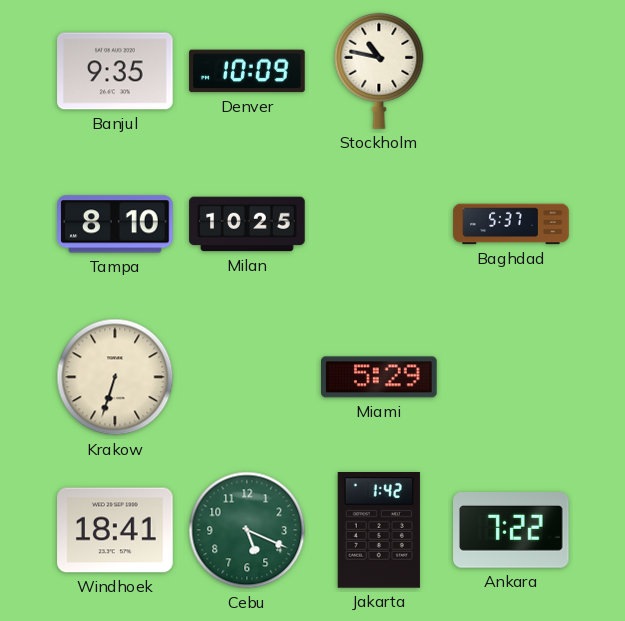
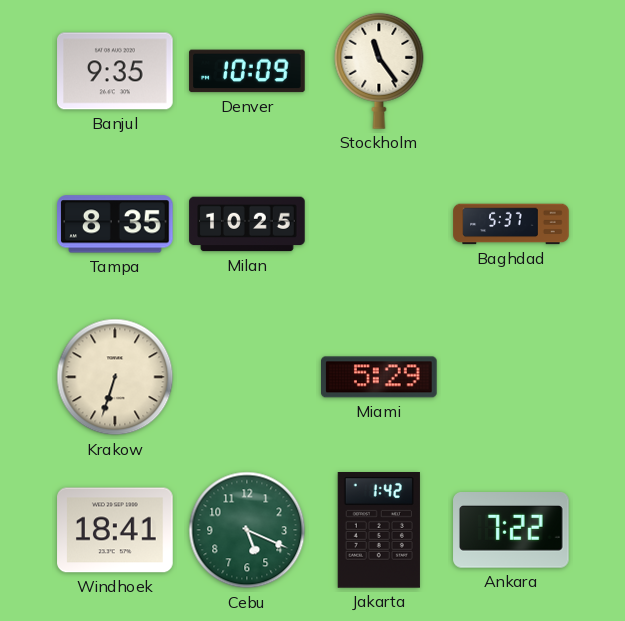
Stockholm: 10:47 -> 11:24 (379, 71)
Tampa: 8:10 -> 8:35 (115, 224)
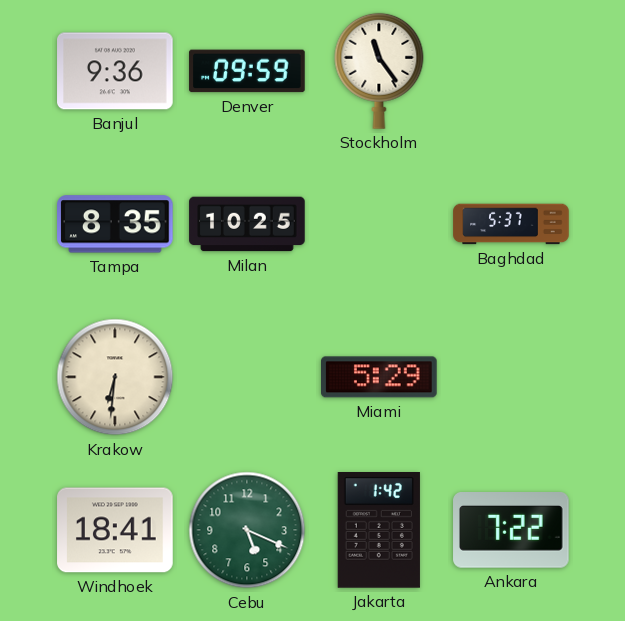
Banjul: 9:35 -> 9:36 (115, 71)
Denver: 10:09 -> 09:59 (247, 71)
Krakow: 6:33 -> 6:31 (115, 377)
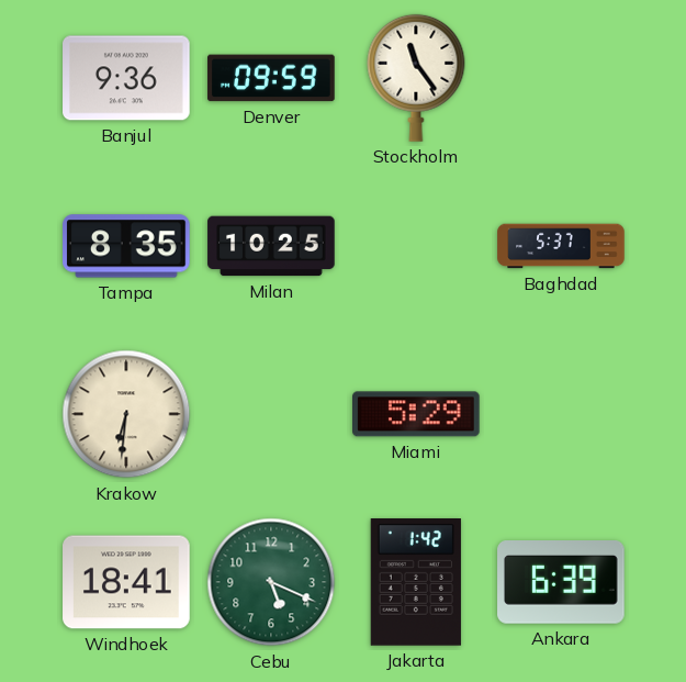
Ankara: 7:22 -> 6:39 (561, 583)
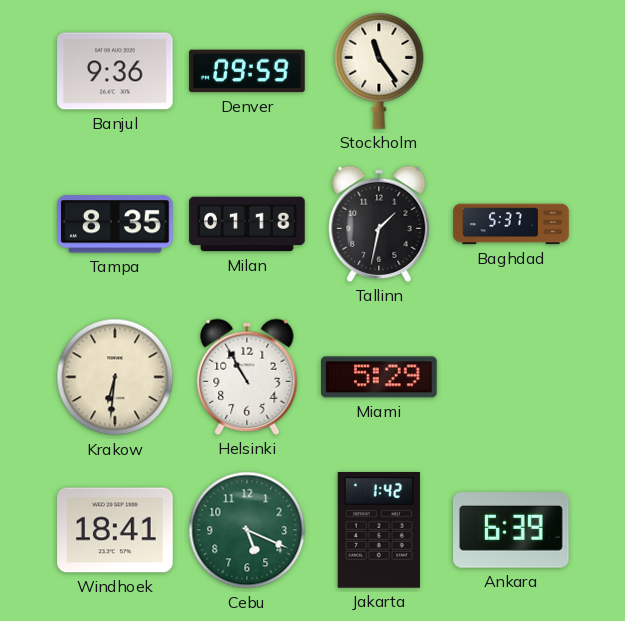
Milan: 10:25 -> 01:18 (247, 224)
Tallinn: none -> 1:32 (379, 224)
Helsinki: none -> 10:55 (247, 377)
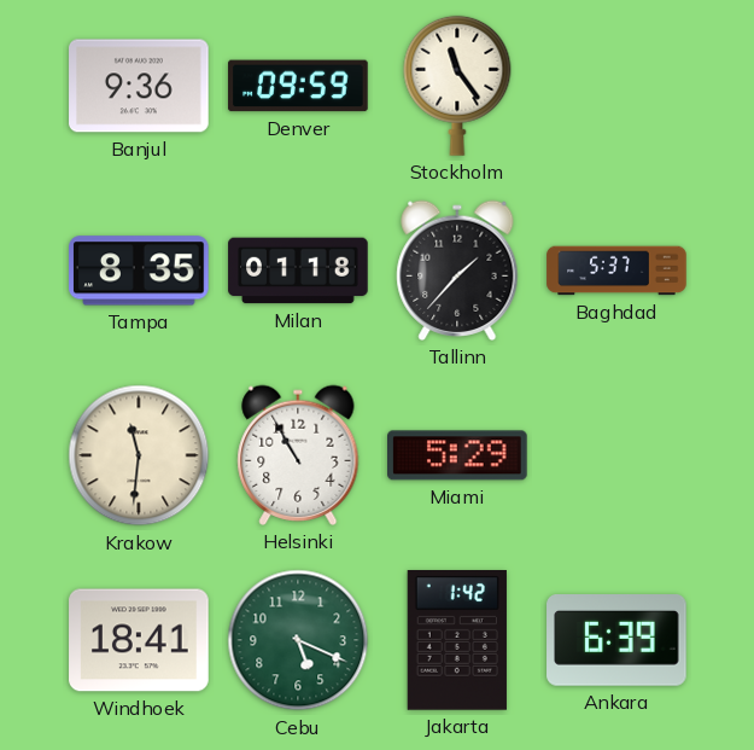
Tallinn: 1:32 -> 1:37 (457, 271)
Krakow: 6:31 -> 11:31 (139, 455)
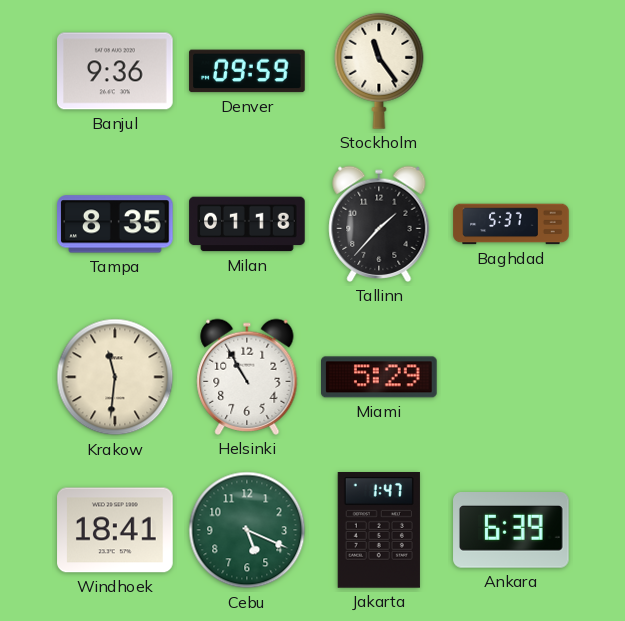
Jakarta: 1:42 -> 1:47 (379, 531)
